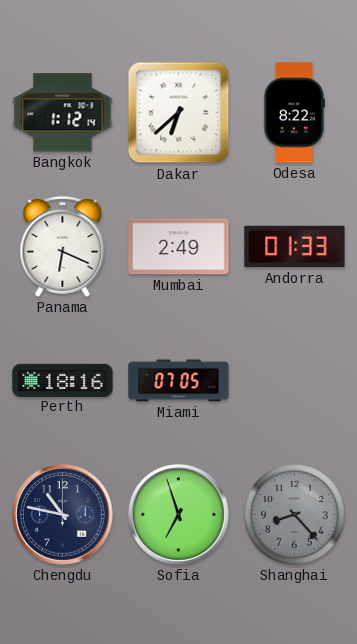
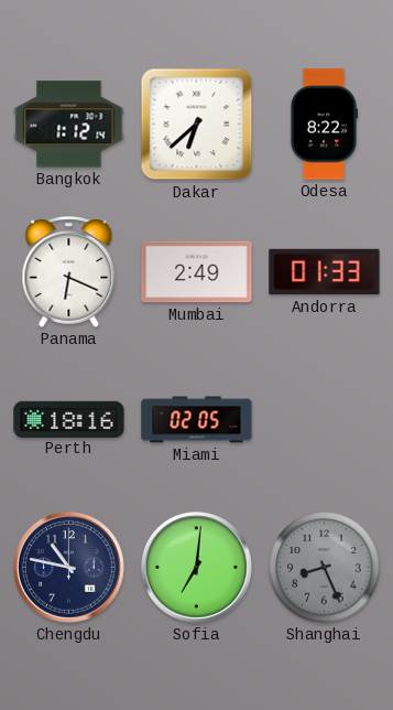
Miami: 07:05 -> 02:05 (197, 420)
Sofia: 6:57 -> 7:01 (197, 568)
Shanghai: 8:23 -> 8:26 (325, 568)
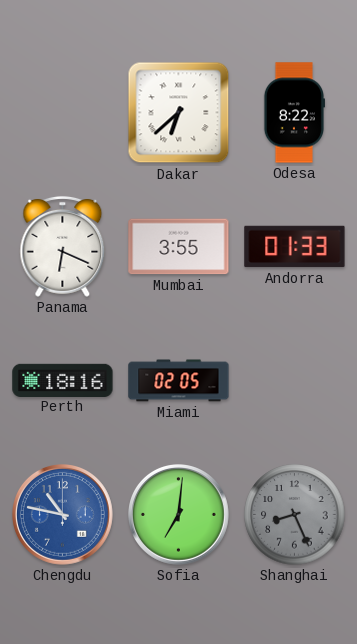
Bangkok: 1:12 -> none (69, 125)
Mumbai: 2:49 -> 3:55 (179, 247)
Chengdu dial: navy -> blue (63, 515)
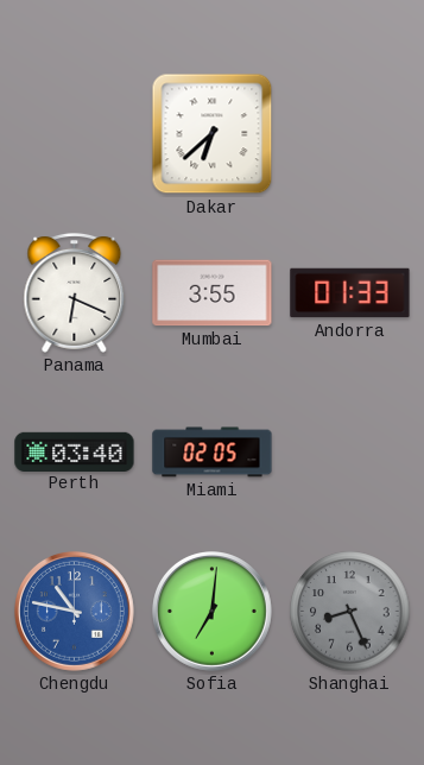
Odesa: 8:22 -> none (293, 113)
Perth: 18:16 -> 03:40 (75, 451)
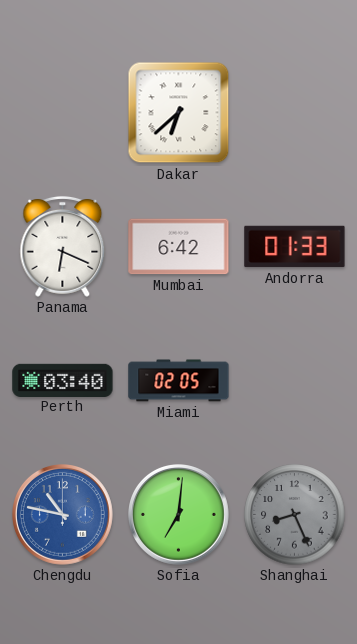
Mumbai: 3:55 -> 6:42 (179, 247)
